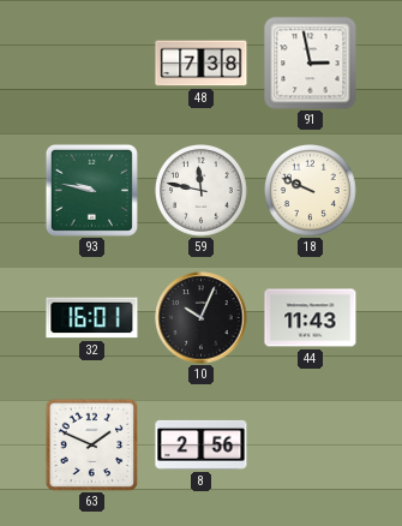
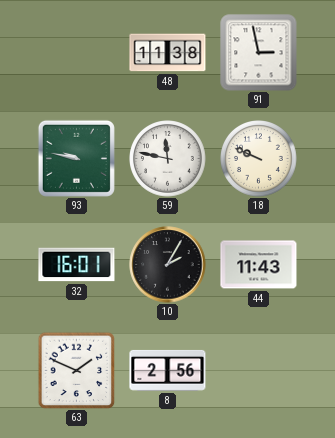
48: 7:38 -> 11:38 (168, 53)
10: 10:04 -> 2:05 (168, 265)
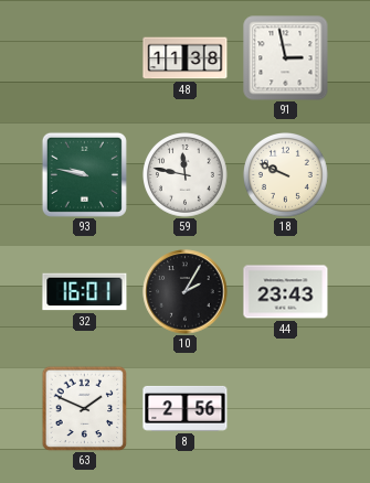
44: 11:43 -> 23:43 (286, 292)
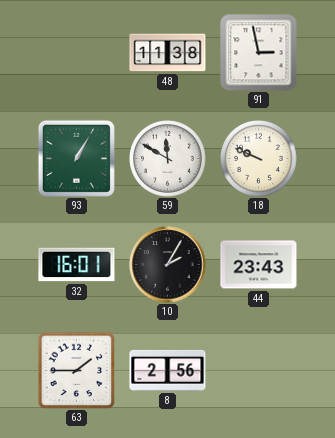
93: 9:47 -> 1:05 (76, 158)
59: 11:47 -> 11:50 (168, 159)
63: 1:49 -> 1:45 (76, 370)
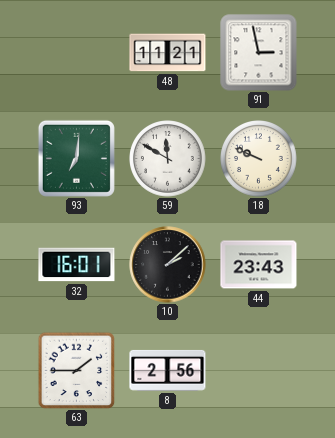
48: 11:38 -> 11:21 (168, 53)
93: 1:05 -> 7:01 (76, 158)
10: 2:05 -> 2:08 (168, 265)
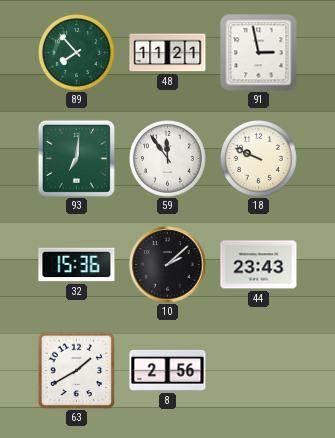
89: none -> 7:53 (77, 53)
59: 11:50 -> 11:54 (168, 159)
32: 16:01 -> 15:36 (77, 265)
63: 1:45 -> 1:40 (76, 370)
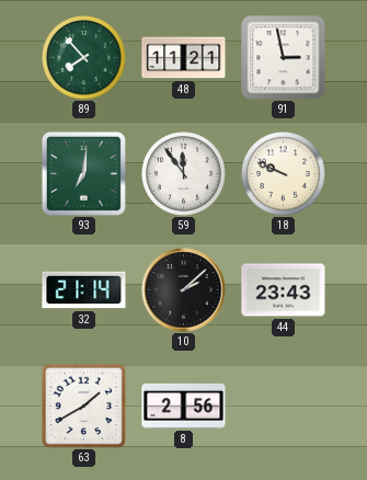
32: 15:36 -> 21:14 (84, 290)
